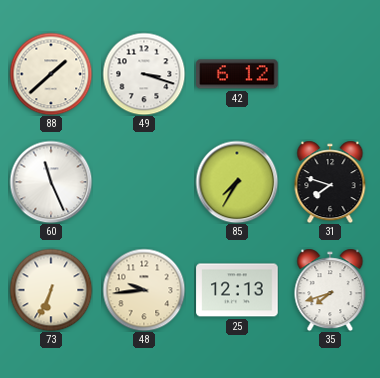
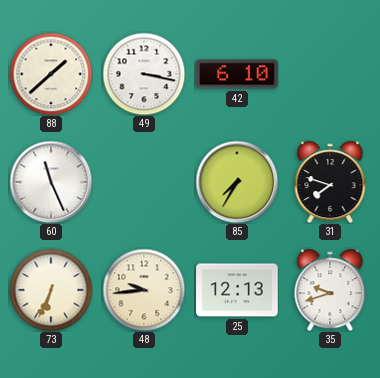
49: 3:18 -> 3:17 (144, 74)
42: 6:12 -> 6:10 (237, 74)
35: 7:42 -> 9:42 (330, 290)
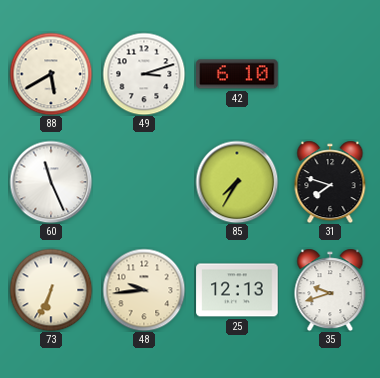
88: 1:38 -> 5:40 (51, 74)
49: 3:17 -> 3:12 (144, 74)
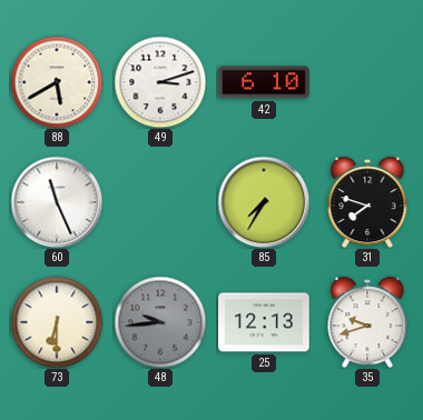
73: 6:34 -> 6:30 (57, 322)
48 dial: cream -> grey (160, 322)
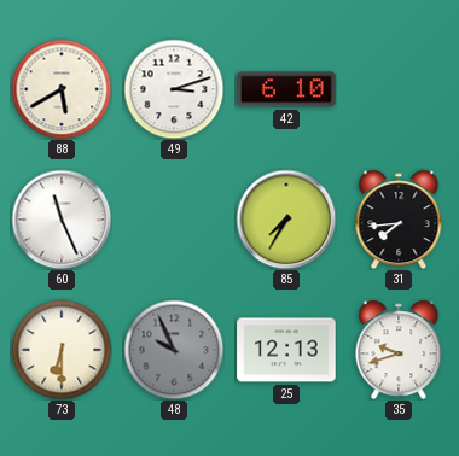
31: 7:48 -> 7:44 (399, 220)
48: 9:44 -> 9:56 (174, 350)
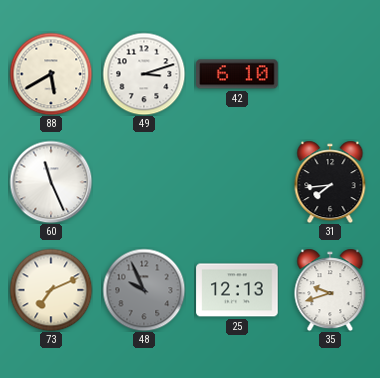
85: 7:35 -> none (286, 220)
73: 6:30 -> 7:11 (51, 290)
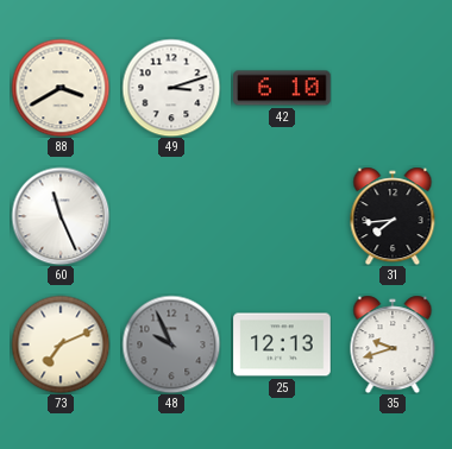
88: 5:40 -> 3:40 (61, 88)
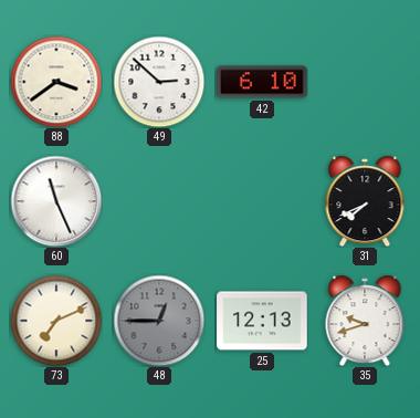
88: 3:40 -> 3:39 (56, 82)
49: 3:12 -> 2:52 (159, 82)
31: 7:44 -> 7:41 (365, 201)
48: 9:56 -> 12:45 (159, 321)
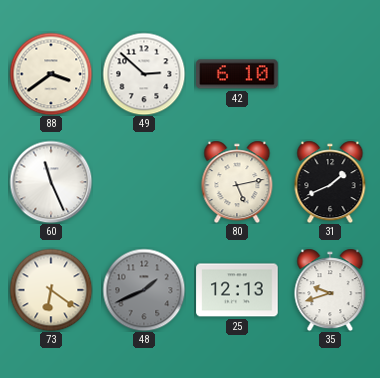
80: none -> 5:13 (237, 182)
31: 7:41 -> 1:41 (330, 182)
73: 7:11 -> 6:21 (51, 290)
48: 12:45 -> 1:41 (144, 290)
